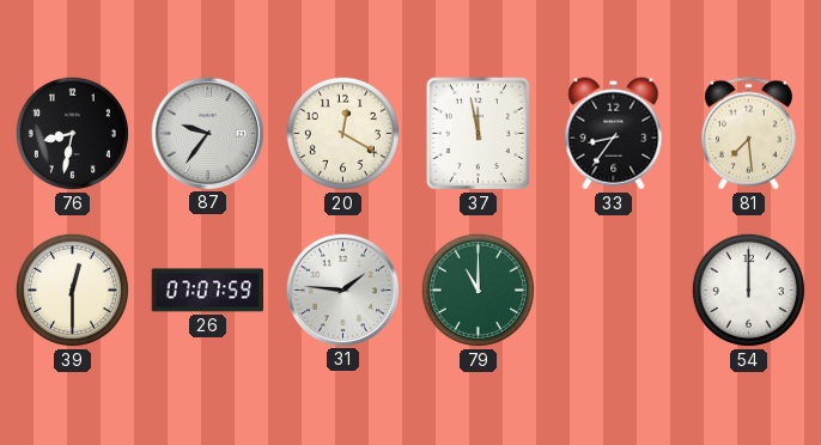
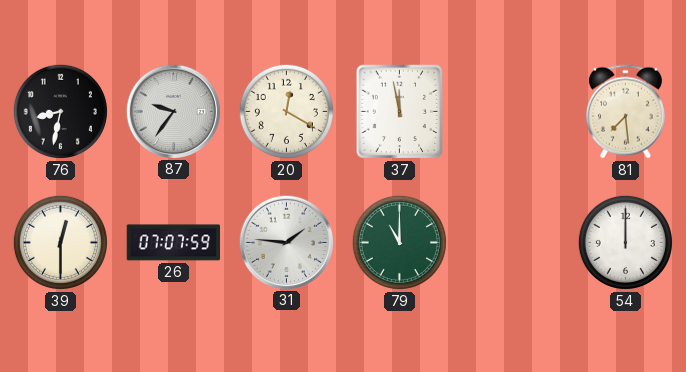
33: 8:36 -> none (614, 134)
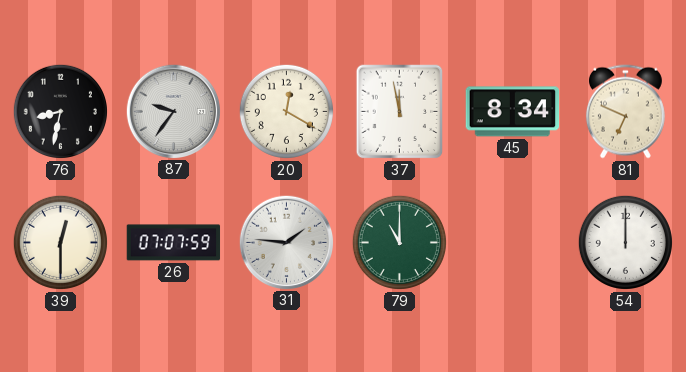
45: none -> 8:34 (513, 112)
81: 7:29 -> 6:49 (625, 112)
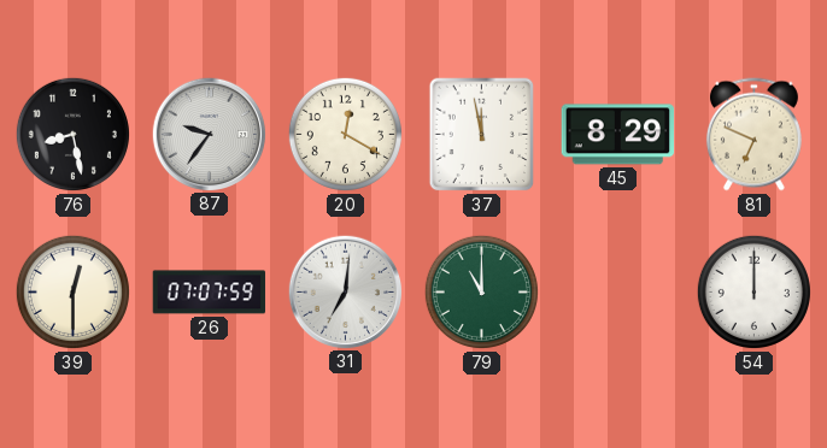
76: 8:32 -> 8:28 (72, 134)
45: 8:34 -> 8:29 (618, 135)
31: 1:46 -> 7:01 (345, 291)
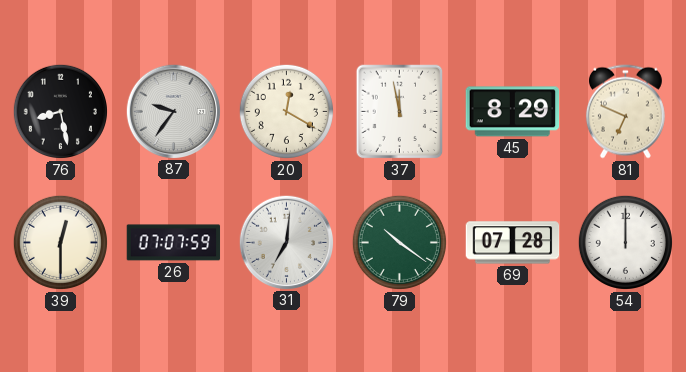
79: 11:00 -> 10:21 (399, 242)
69: none -> 07:28 (513, 243)
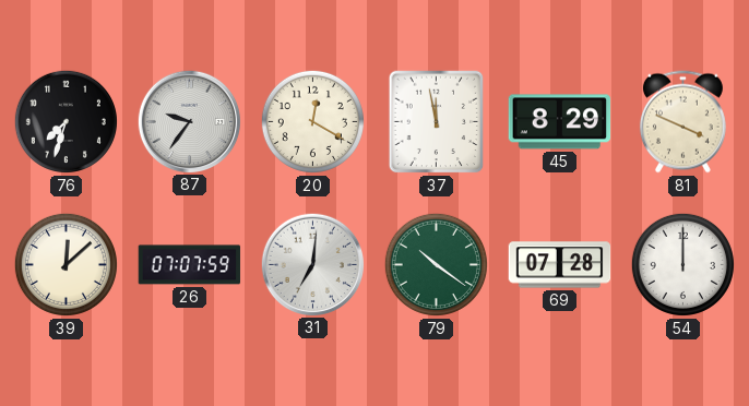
76: 8:28 -> 7:33 (66, 121)
81: 6:49 -> 3:49 (682, 122)
39: 12:30 -> 12:08 (66, 264)
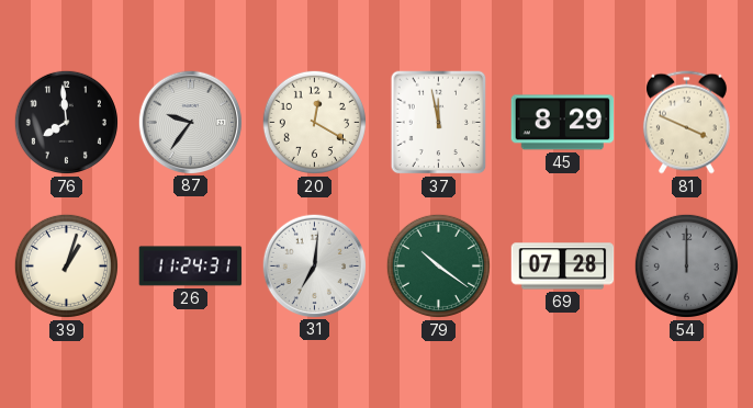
76: 7:33 -> 7:59 (66, 122)
39: 12:08 -> 1:03 (66, 265)
26: 07:07 -> 11:24 (191, 267)
54 dial: white -> grey (686, 265)
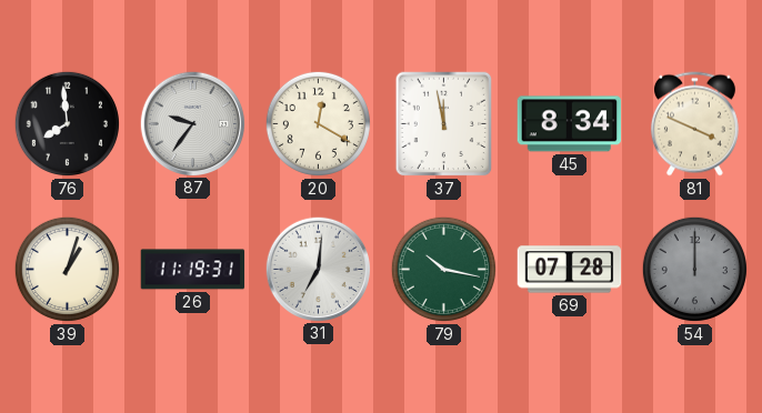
45: 8:29 -> 8:34 (570, 124)
26: 11:24 -> 11:19 (193, 270)
79: 10:21 -> 10:17 (443, 269)
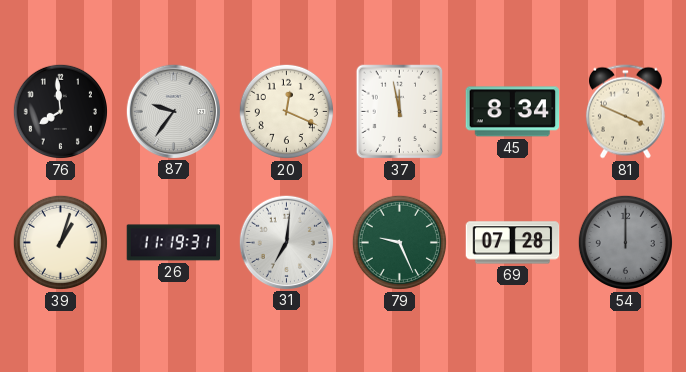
20: 12:20 -> 12:19 (286, 111)
79: 10:17 -> 9:26 (399, 242)
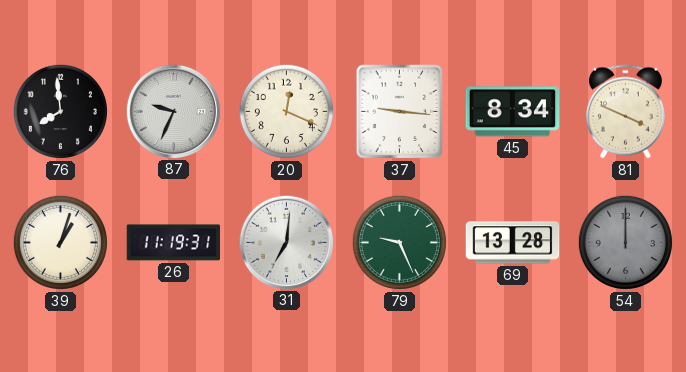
87: 9:36 -> 9:34 (173, 111)
37: 11:58 -> 9:16 (400, 112)
69: 07:28 -> 13:28 (513, 243)
